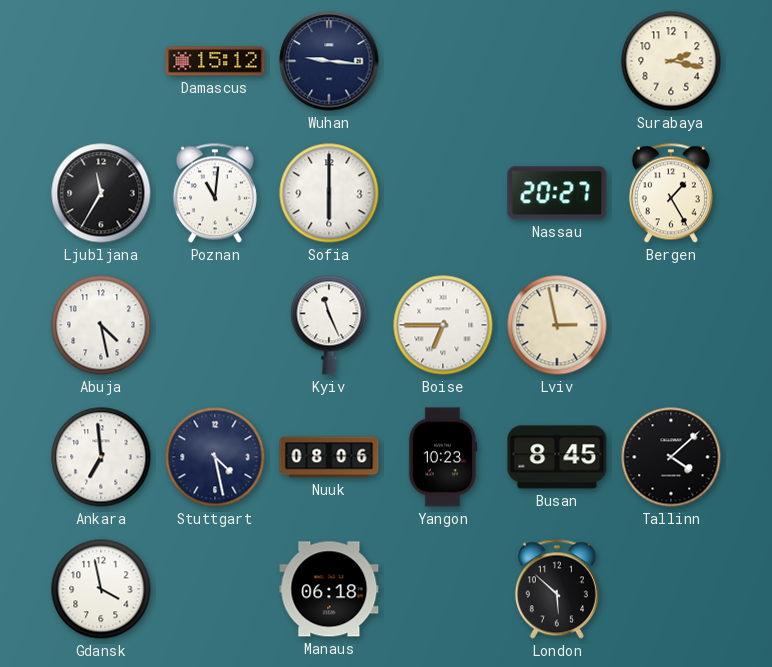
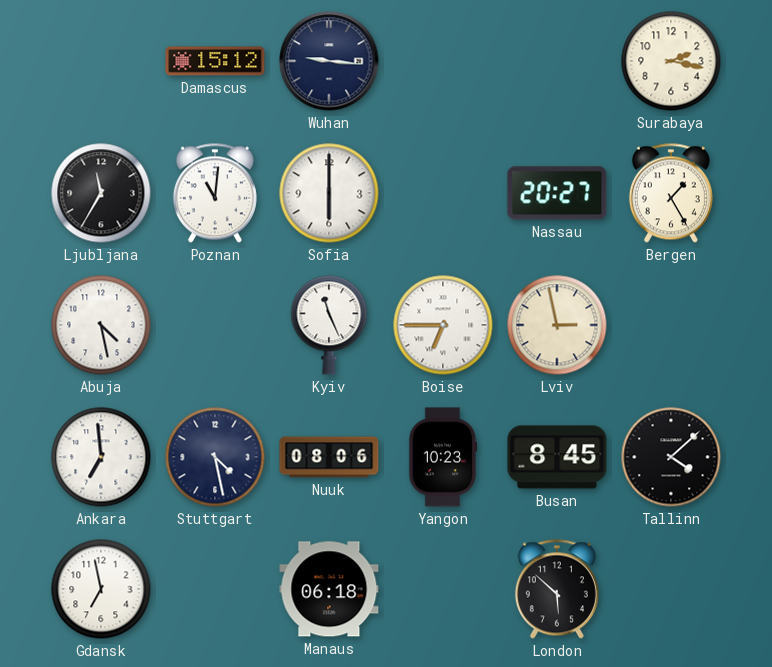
Gdansk: 3:58 -> 6:58 (101, 589)
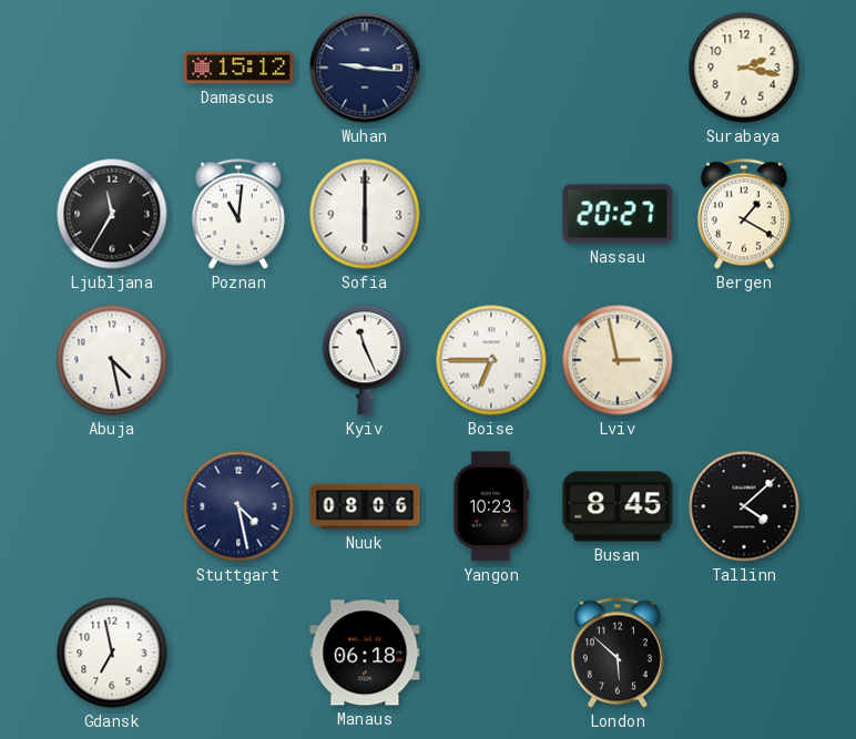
Bergen: 1:25 -> 1:20 (744, 214)
Ankara: 6:59 -> none (101, 457)
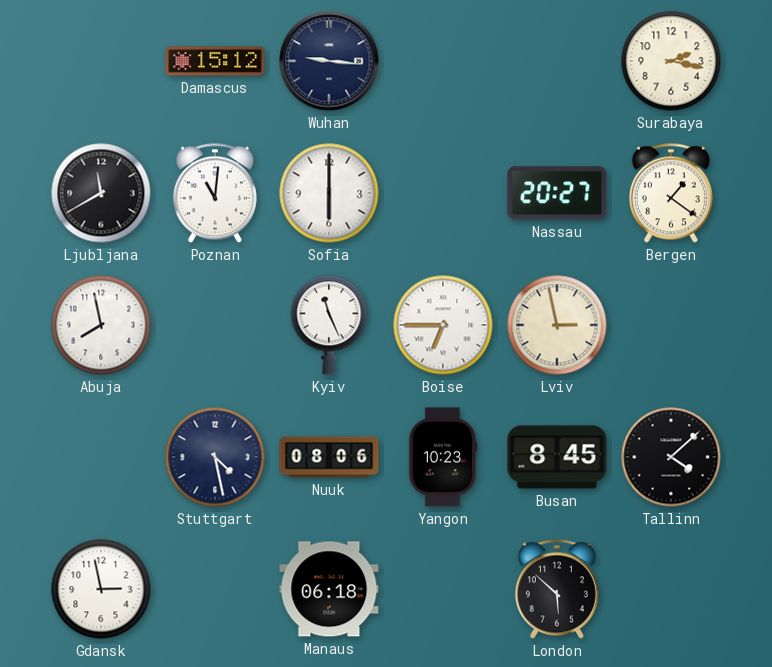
Ljubljana: 11:35 -> 11:40 (101, 193)
Bergen: 1:20 -> 1:21 (671, 193)
Abuja: 4:28 -> 7:58 (101, 325)
Gdansk: 6:58 -> 2:58 (101, 589)
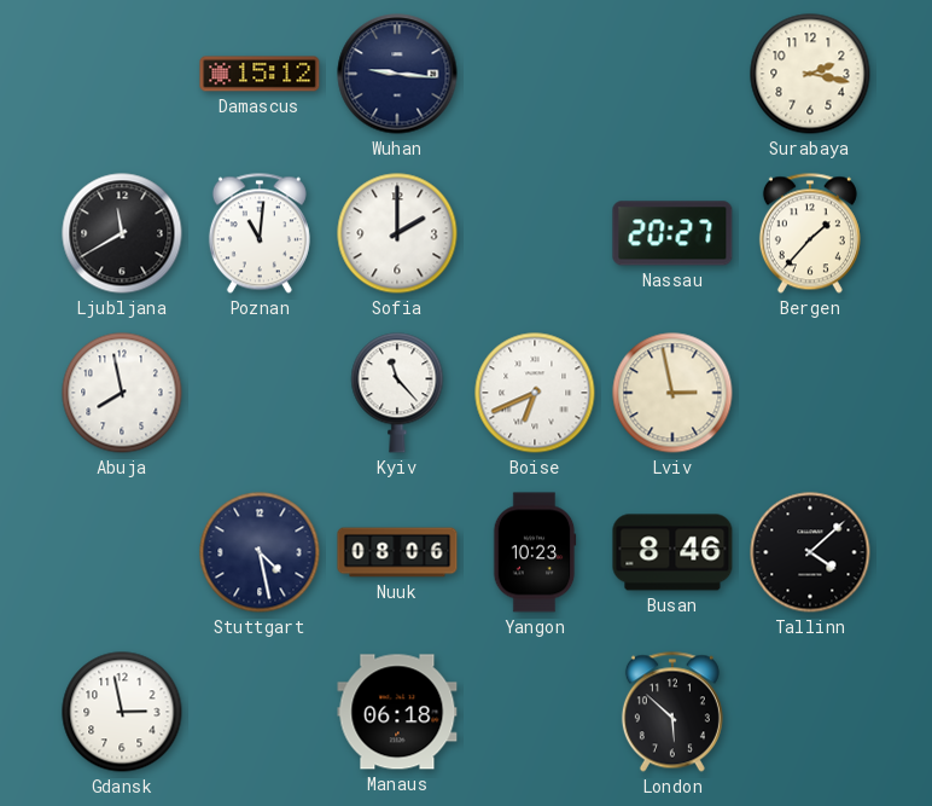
Sofia: 6:00 -> 2:00 (397, 233)
Bergen: 1:21 -> 1:37 (810, 233)
Kyiv: 11:26 -> 11:23 (397, 393)
Boise: 6:45 -> 6:41 (535, 393)
Busan: 8:45 -> 8:46 (672, 552)
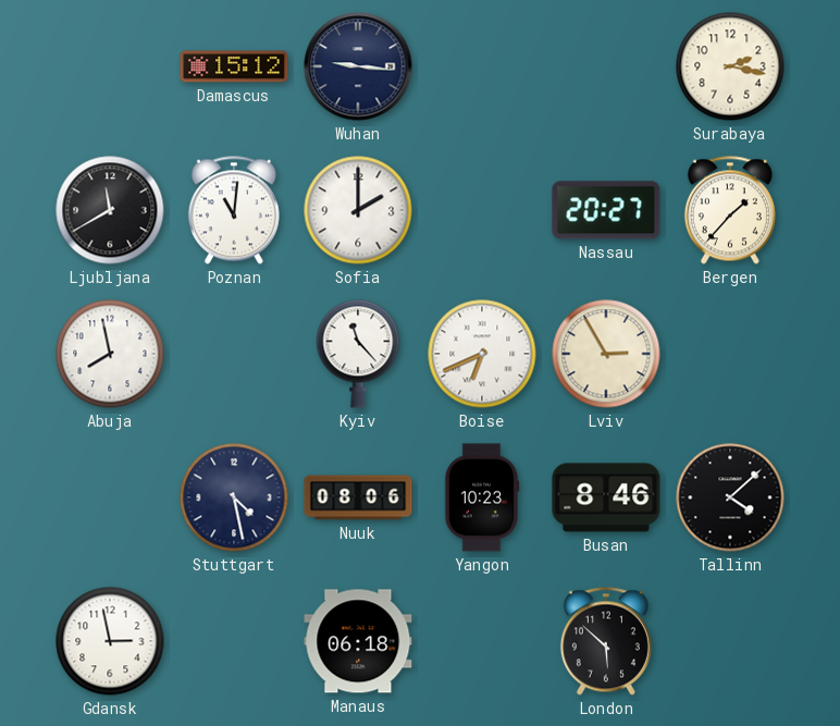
Lviv: 2:58 -> 2:55 (606, 354)
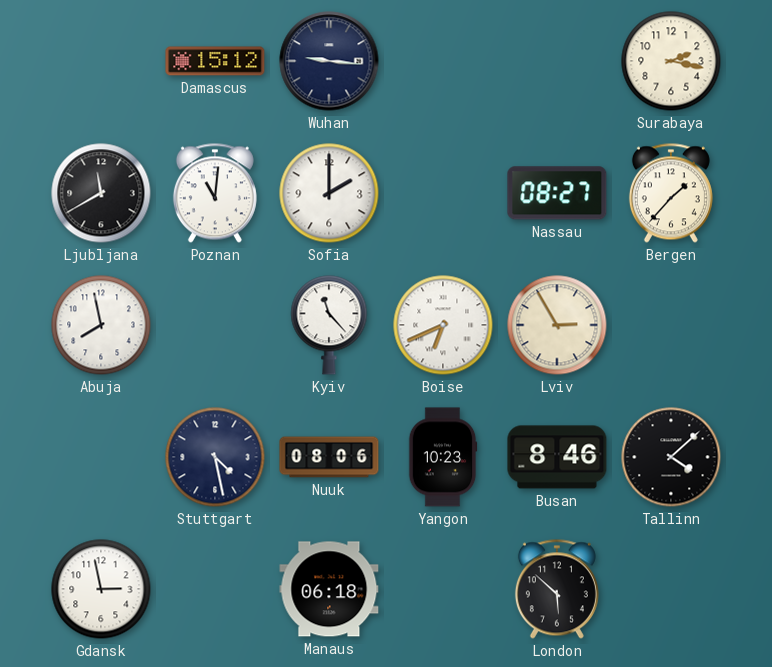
Nassau: 20:27 -> 08:27 (557, 193)
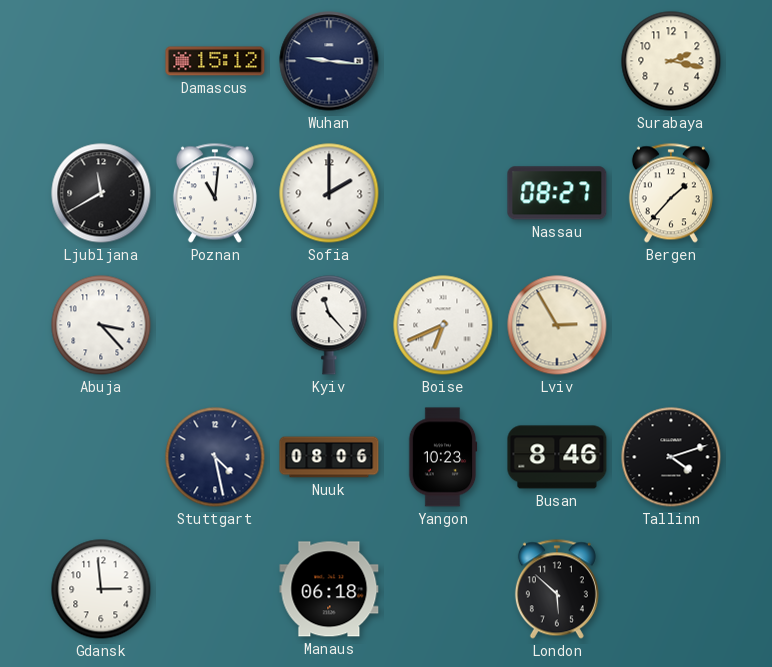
Abuja: 7:58 -> 3:23 (101, 325)
Tallinn: 4:08 -> 4:12 (671, 457)
Gdansk: 2:58 -> 2:59 (101, 589)
